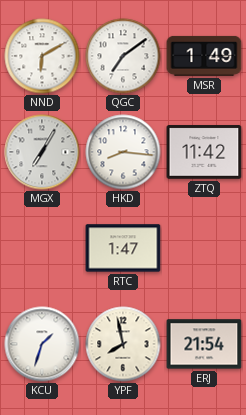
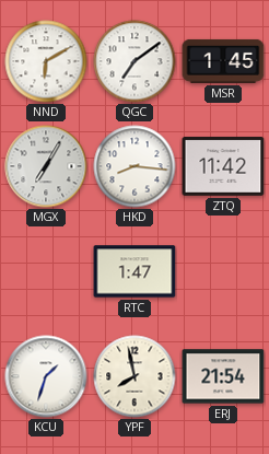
MSR: 1:49 -> 1:45 (223, 61)
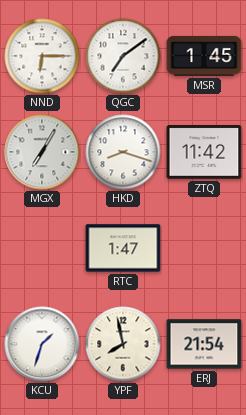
NND: 6:10 -> 6:15 (42, 56)
HKD: 8:16 -> 8:18 (123, 152)
